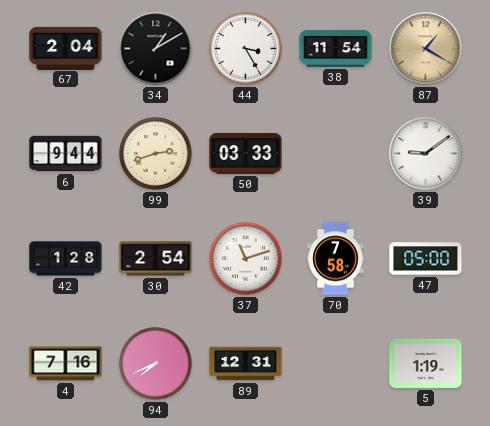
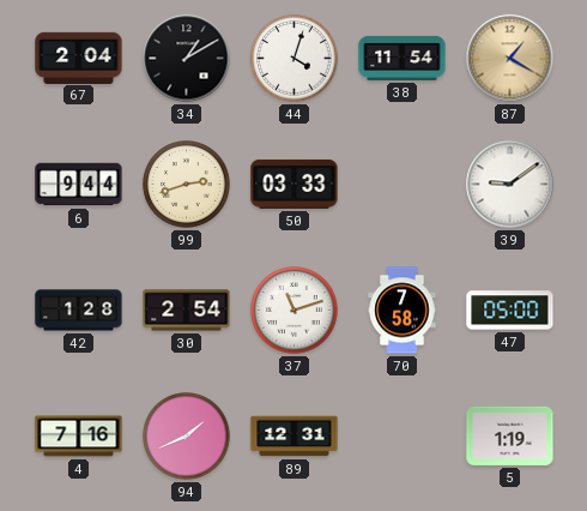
44: 3:25 -> 4:03 (295, 59)
94: 7:41 -> 1:41 (187, 437)
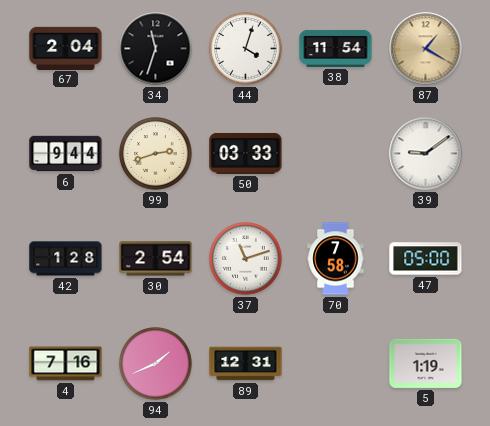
34: 1:10 -> 11:33 (156, 49)
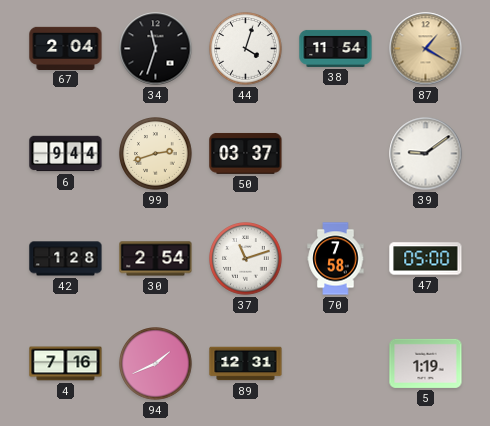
50: 03:33 -> 03:37 (246, 153)
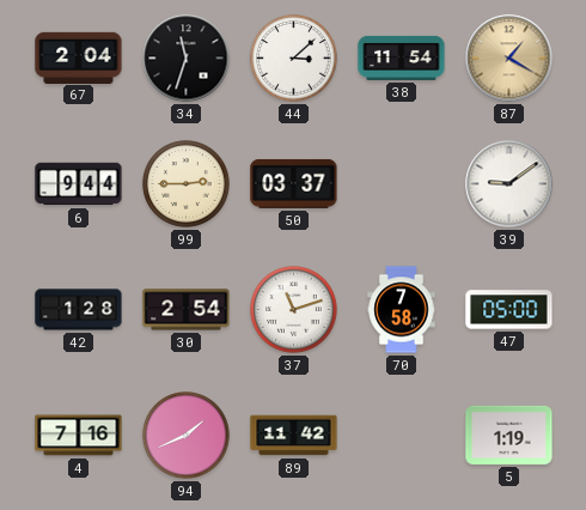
44: 4:03 -> 3:08 (294, 59)
99: 2:42 -> 2:45 (187, 184)
89: 12:31 -> 11:42 (294, 436)
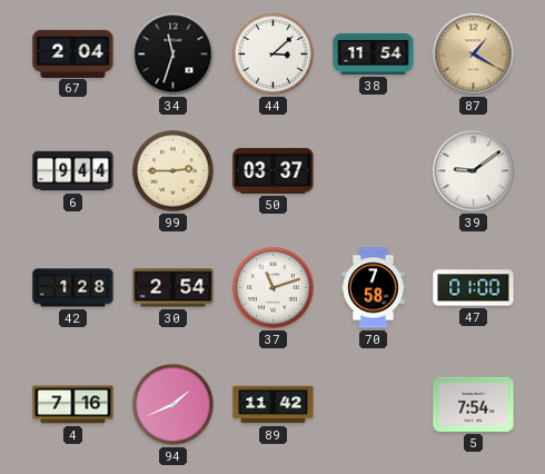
47: 05:00 -> 01:00 (474, 288)
5: 1:19 -> 7:54 (474, 404)
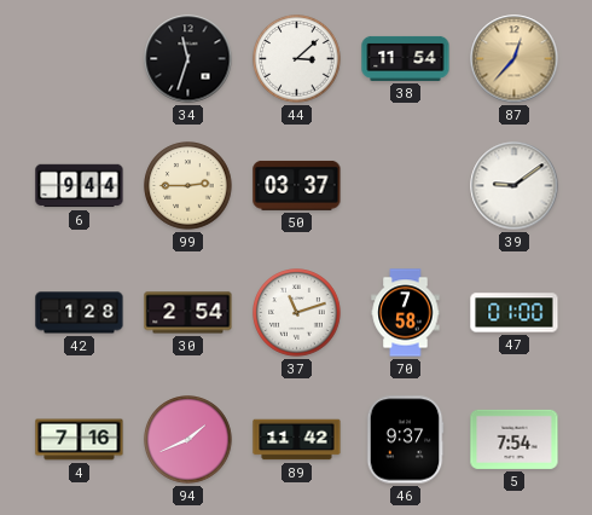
67: 2:04 -> none (73, 53)
87: 1:20 -> 12:37 (515, 59)
46: none -> 9:37 (405, 440)
